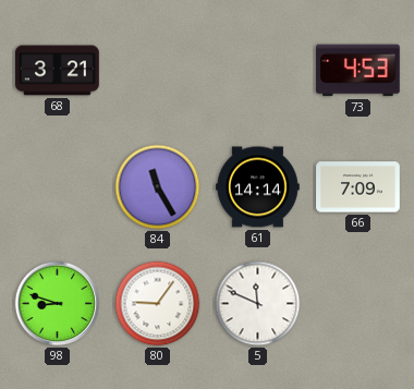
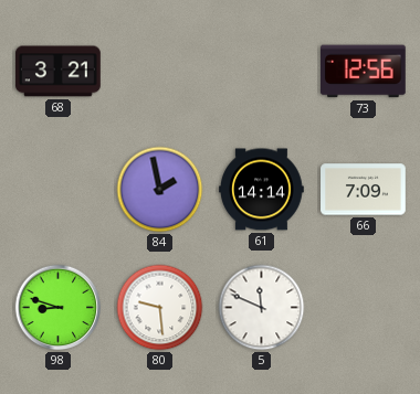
73: 4:53 -> 12:56 (364, 72)
84: 11:25 -> 1:58 (160, 190)
80: 9:06 -> 9:29 (160, 308)
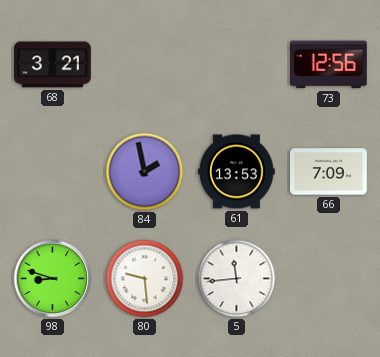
61: 14:14 -> 13:53 (237, 172)
5: 11:49 -> 11:44 (237, 279)
